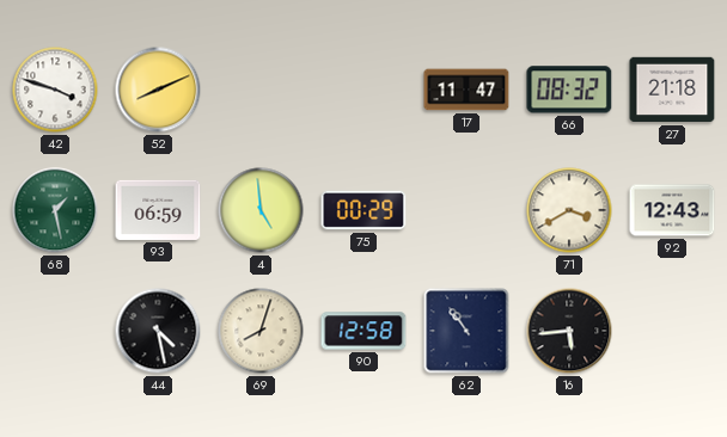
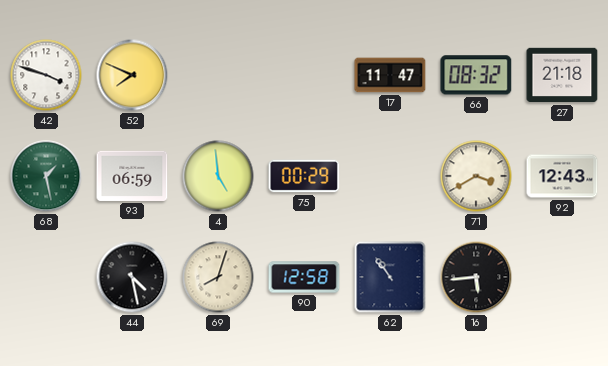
52: 8:11 -> 7:49 (132, 75)
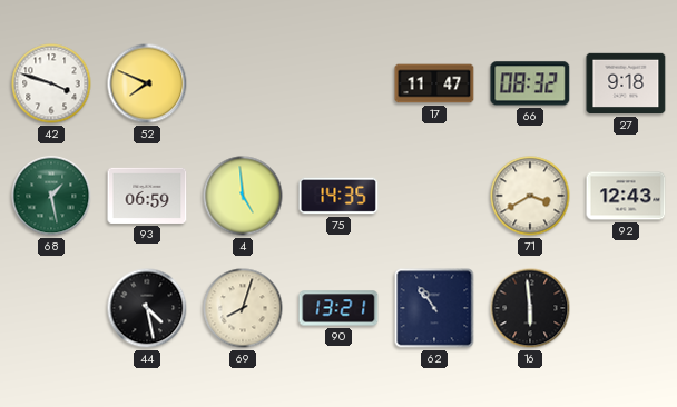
27: 21:18 -> 9:18 (626, 83)
75: 00:29 -> 14:35 (338, 196)
90: 12:58 -> 13:21 (338, 308)
16: 5:44 -> 5:59 (530, 308)
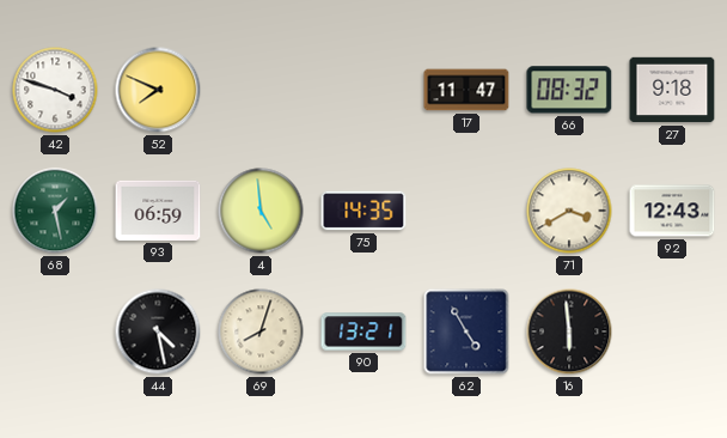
62: 10:54 -> 4:55 (466, 331)
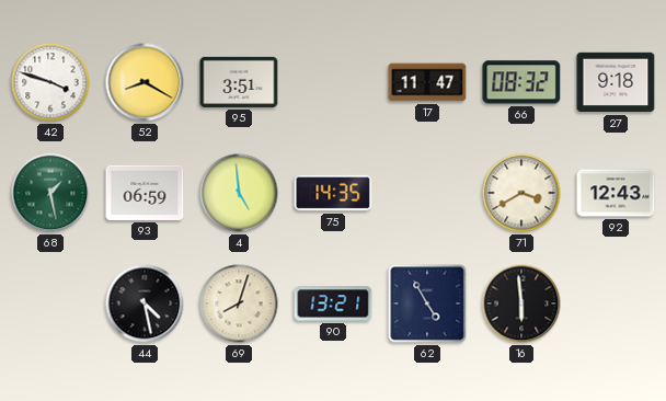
52: 7:49 -> 8:20 (145, 82)
95: none -> 3:51 (239, 82)
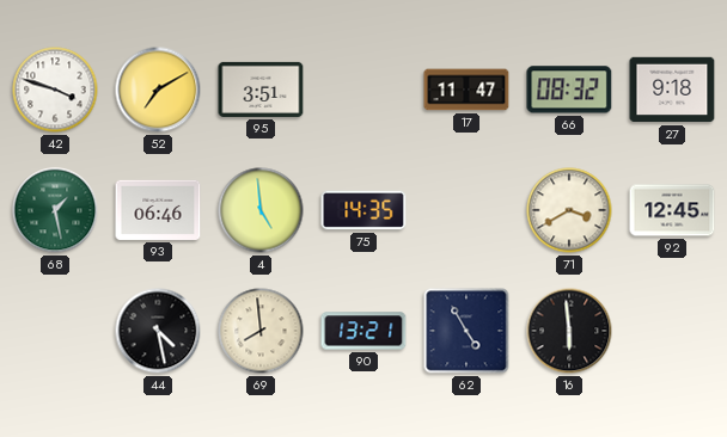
52: 8:20 -> 7:10 (158, 90)
93: 06:59 -> 06:46 (158, 210)
92: 12:43 -> 12:45 (672, 210)
69: 8:03 -> 7:59 (261, 331)
